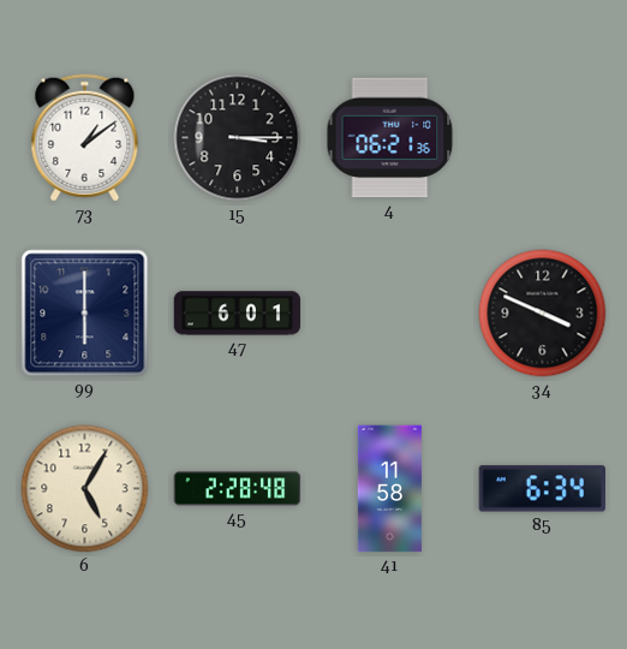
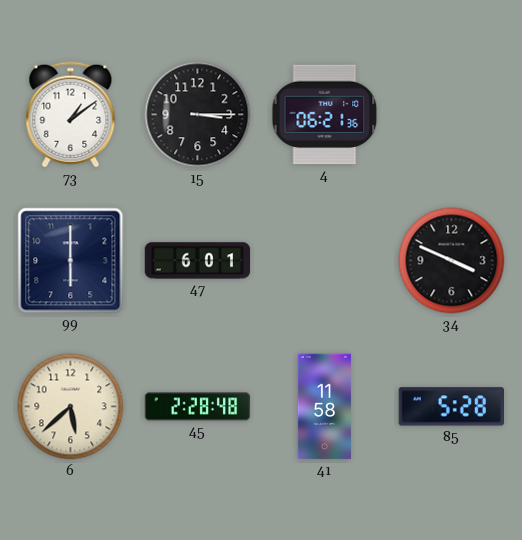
6: 5:05 -> 5:38 (71, 407)
85: 6:34 -> 5:28 (451, 407)
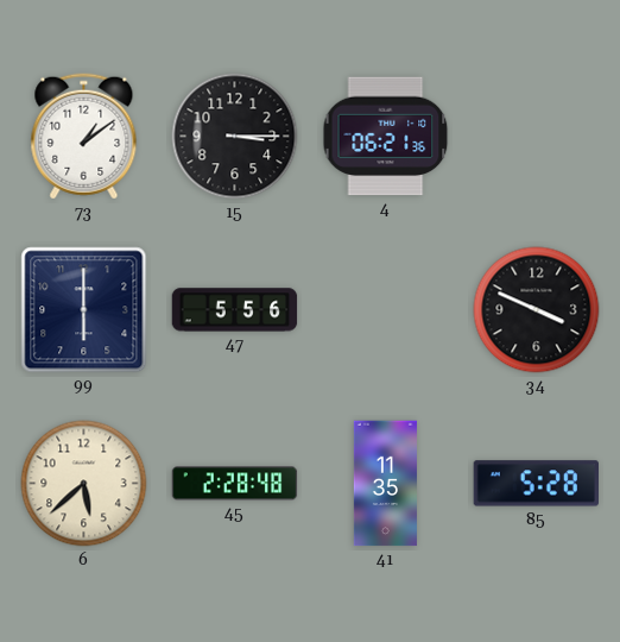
47: 6:01 -> 5:56 (235, 310)
41: 11:58 -> 11:35 (385, 484)
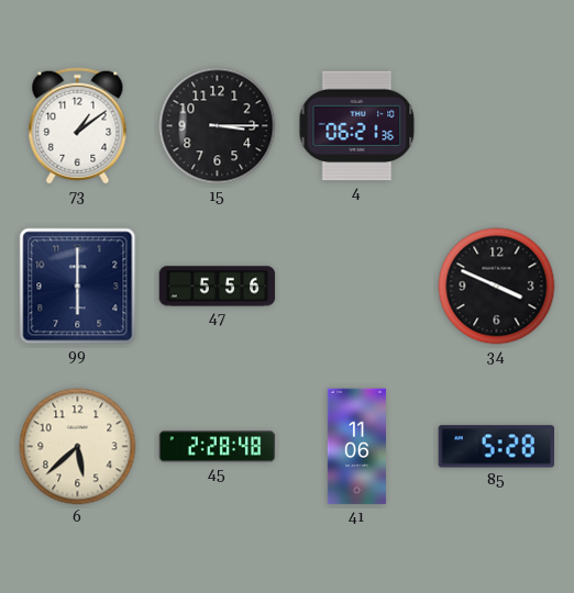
41: 11:35 -> 11:06 (356, 447)
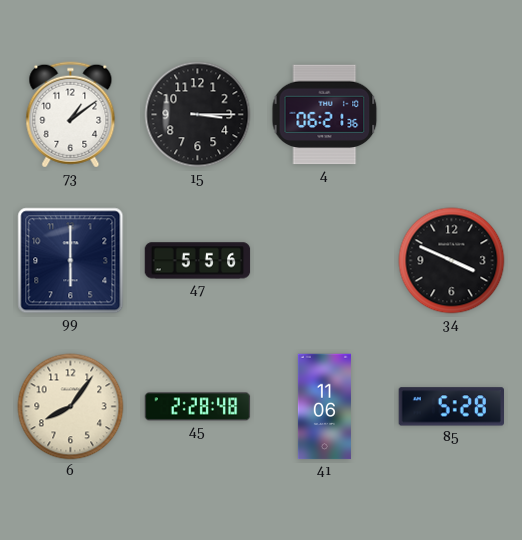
6: 5:38 -> 8:06 (71, 407)
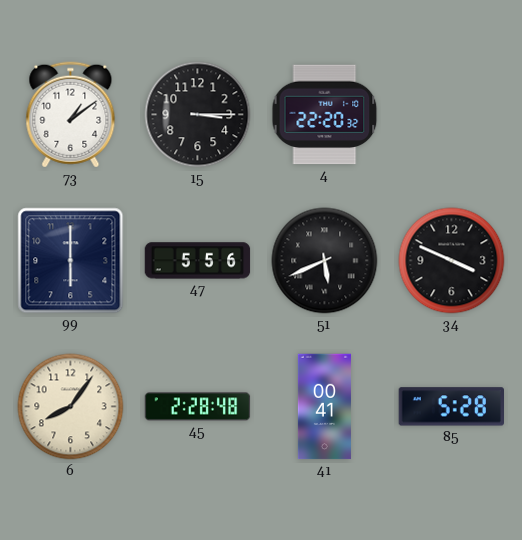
4: 06:21 -> 22:20 (325, 115)
51: none -> 5:41 (325, 261)
41: 11:06 -> 00:41 (324, 407)
